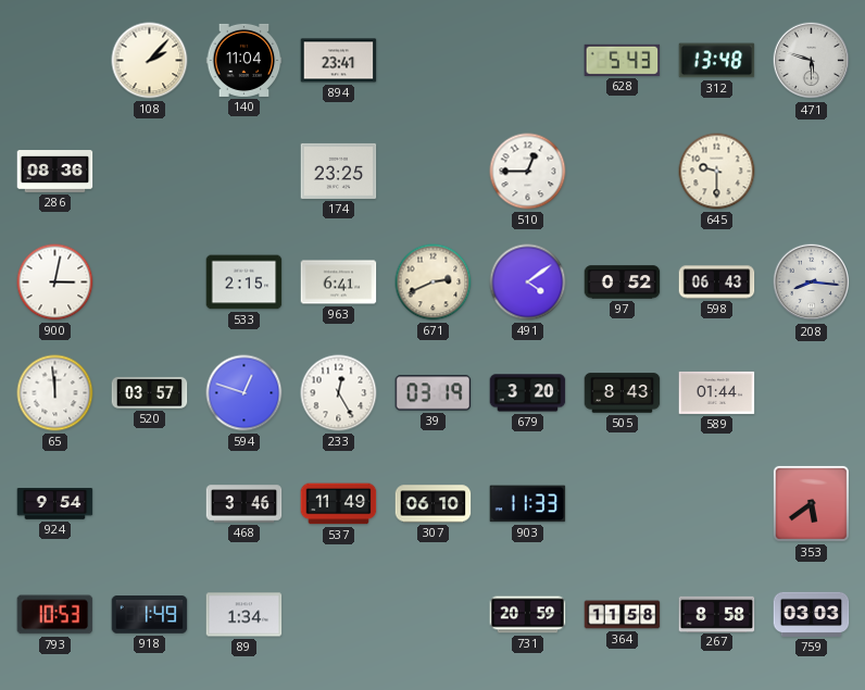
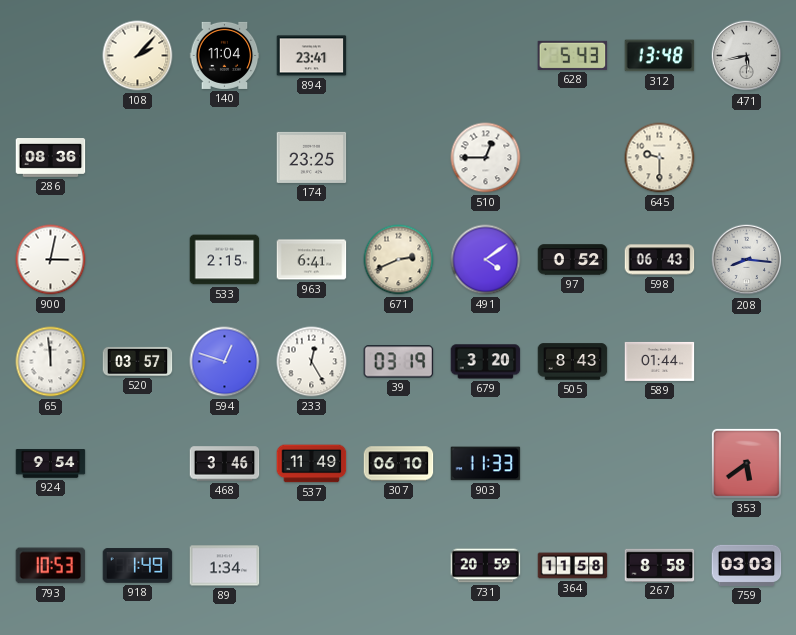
471: 5:48 -> 5:43 (747, 56)
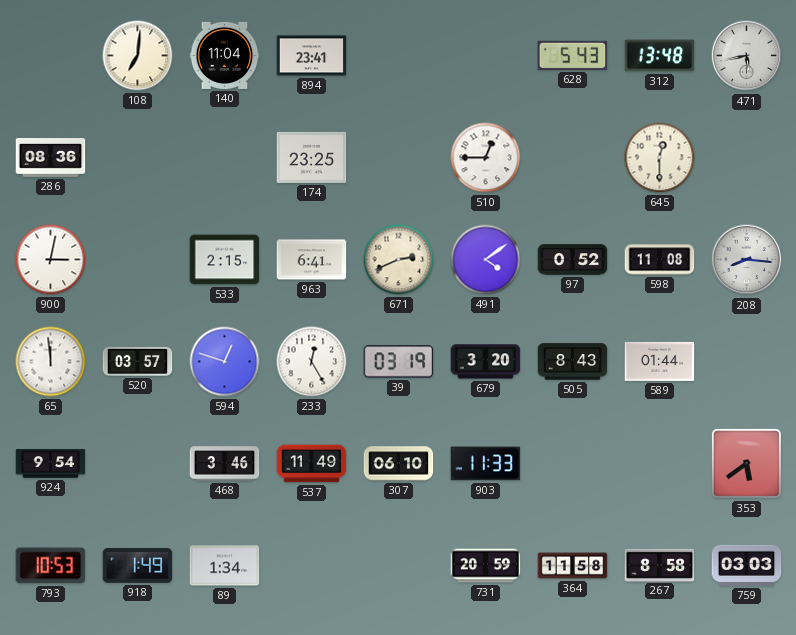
108: 2:07 -> 7:01 (138, 56)
645: 9:30 -> 12:30 (660, 158)
598: 06:43 -> 11:08 (660, 260)
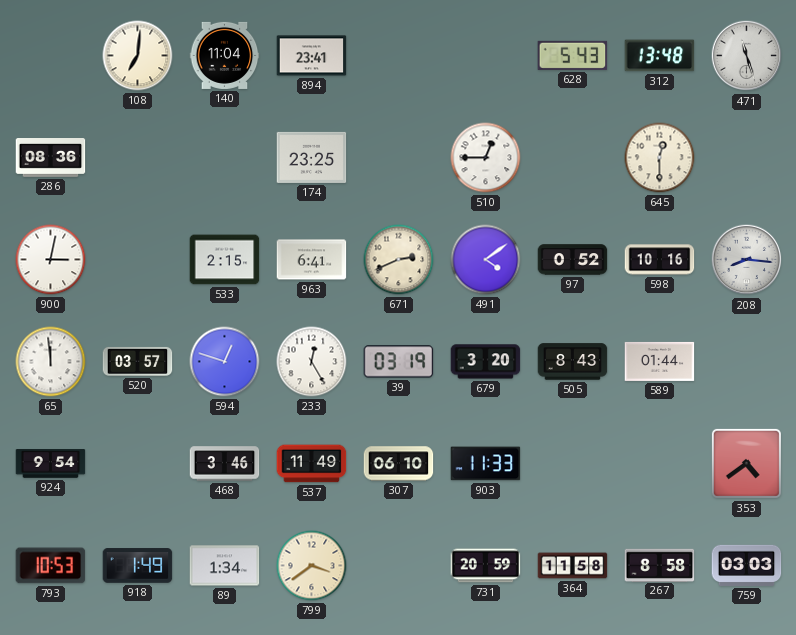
471: 5:43 -> 11:27 (747, 56)
598: 11:08 -> 10:16 (660, 260)
353: 5:39 -> 4:39 (746, 463)
799: none -> 3:39 (312, 566)
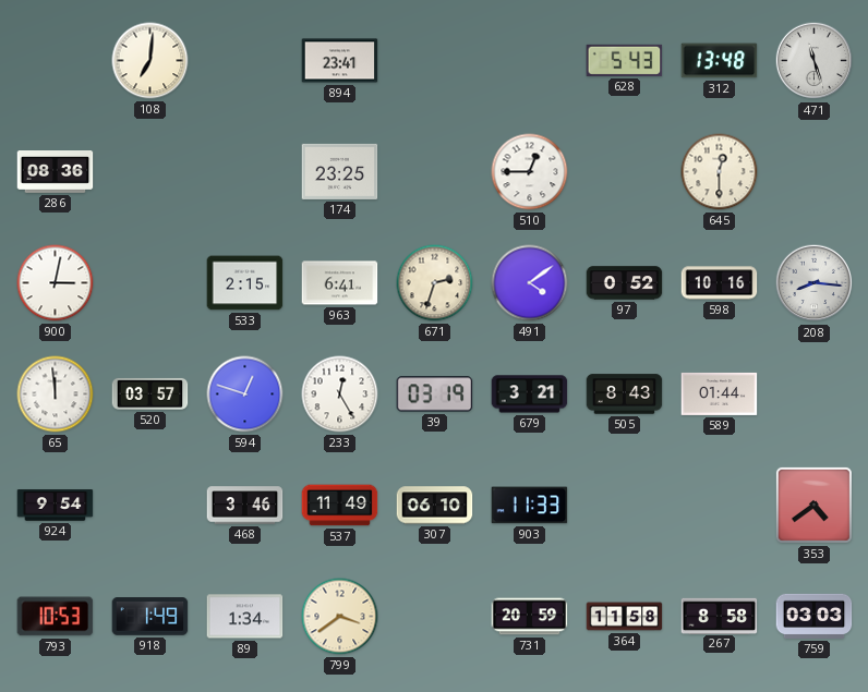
140: 11:04 -> none (225, 55)
671: 2:41 -> 2:33 (435, 283)
679: 3:20 -> 3:21 (530, 394)
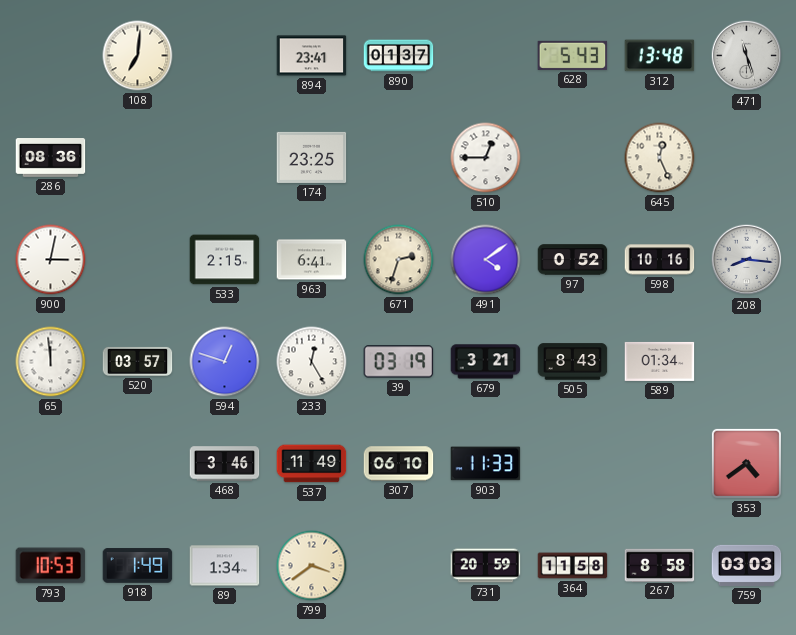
890: none -> 01:37 (399, 56)
645: 12:30 -> 12:26 (660, 158)
589: 01:44 -> 01:34 (660, 361)
924: 9:54 -> none (56, 506)
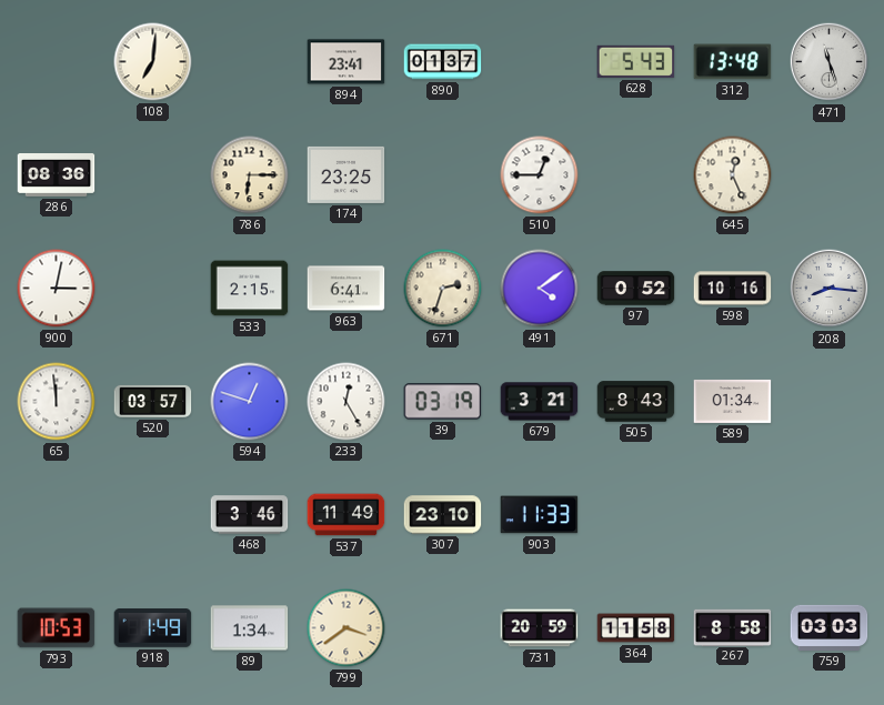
786: none -> 6:15 (250, 175)
307: 06:10 -> 23:10 (443, 515)
353: 4:39 -> none (746, 463)
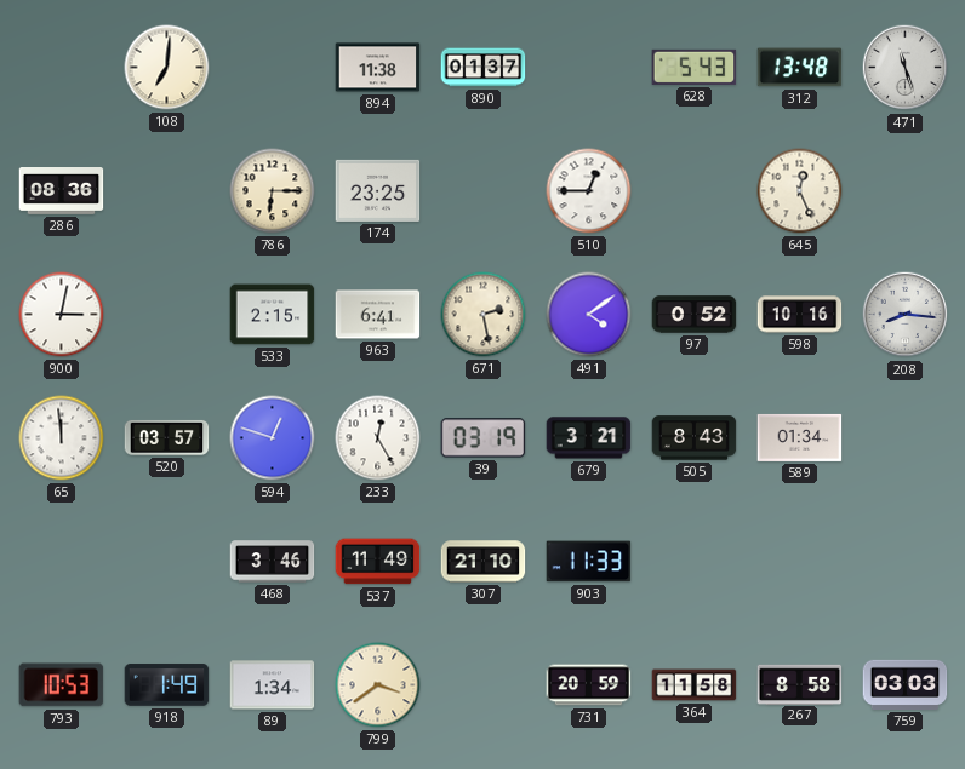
894: 23:41 -> 11:38 (378, 68)
671: 2:33 -> 2:28 (484, 315)
307: 23:10 -> 21:10 (484, 562)
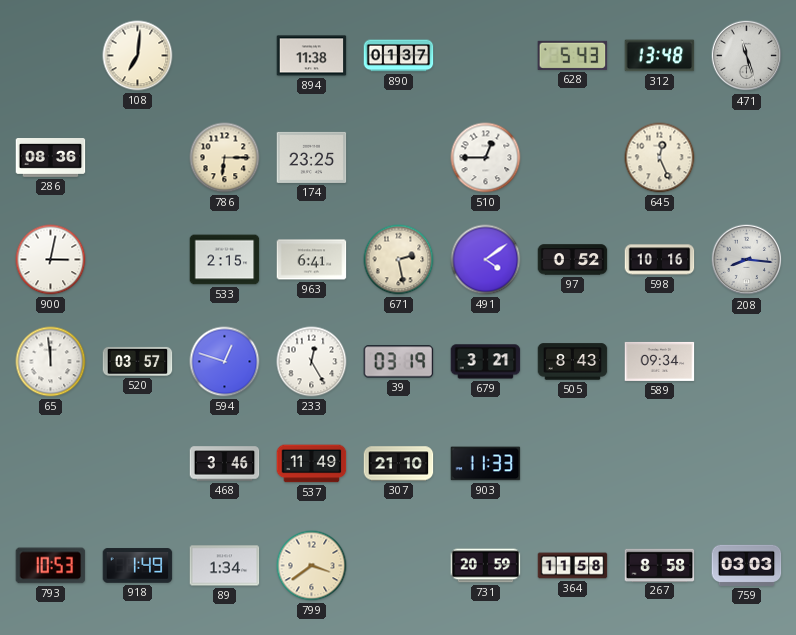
589: 01:34 -> 09:34 (660, 361)
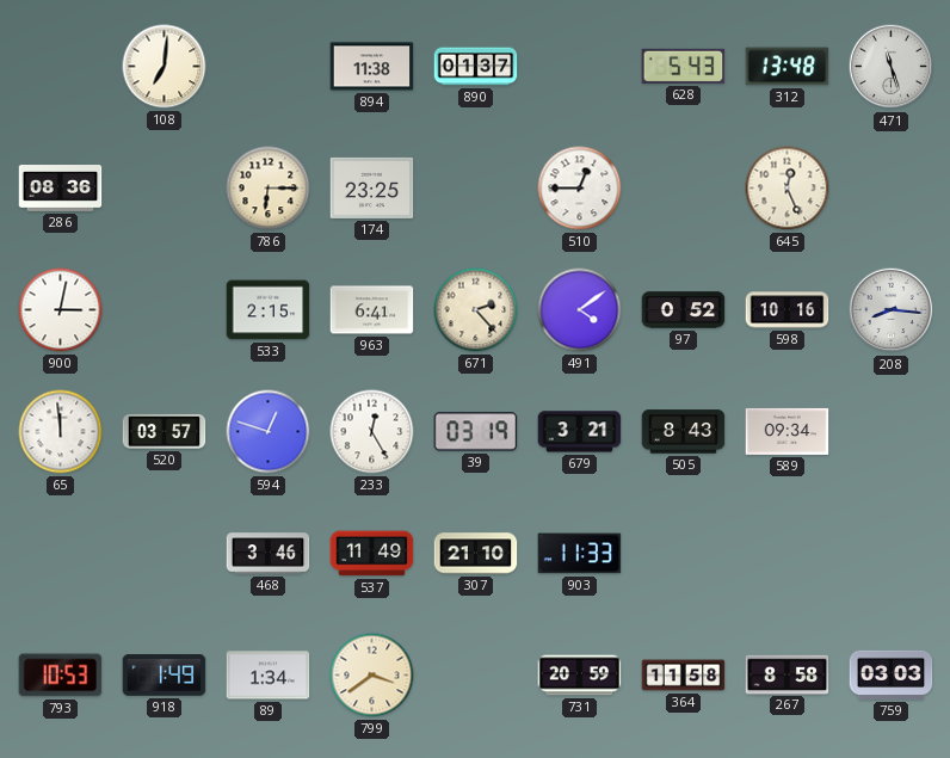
671: 2:28 -> 2:23 (476, 310)
